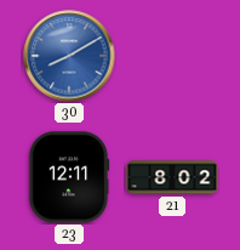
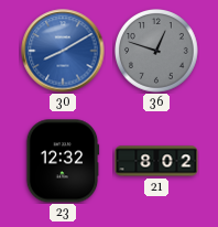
36: none -> 12:48 (157, 52)
23: 12:11 -> 12:32 (63, 161)
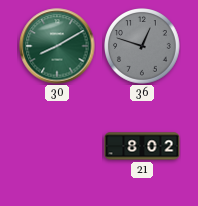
30 dial: blue -> green (57, 46)
23: 12:32 -> none (63, 161)
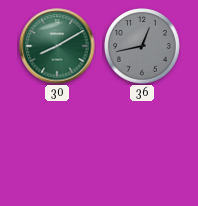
36: 12:48 -> 12:43 (143, 47)
21: 8:02 -> none (142, 146)
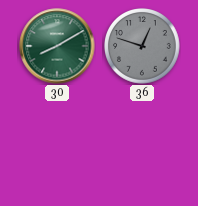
36: 12:43 -> 12:48 (143, 47)
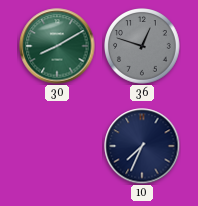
10: none -> 7:34 (142, 146)
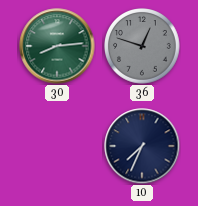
30: 8:10 -> 8:14 (57, 46)
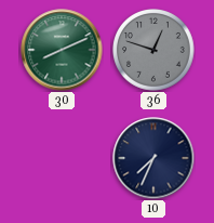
30: 8:14 -> 8:11 (62, 50)
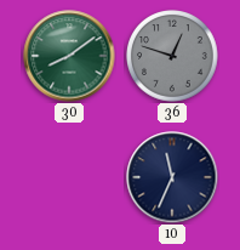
30: 8:11 -> 8:09 (69, 56)
10: 7:34 -> 11:34 (172, 177)
